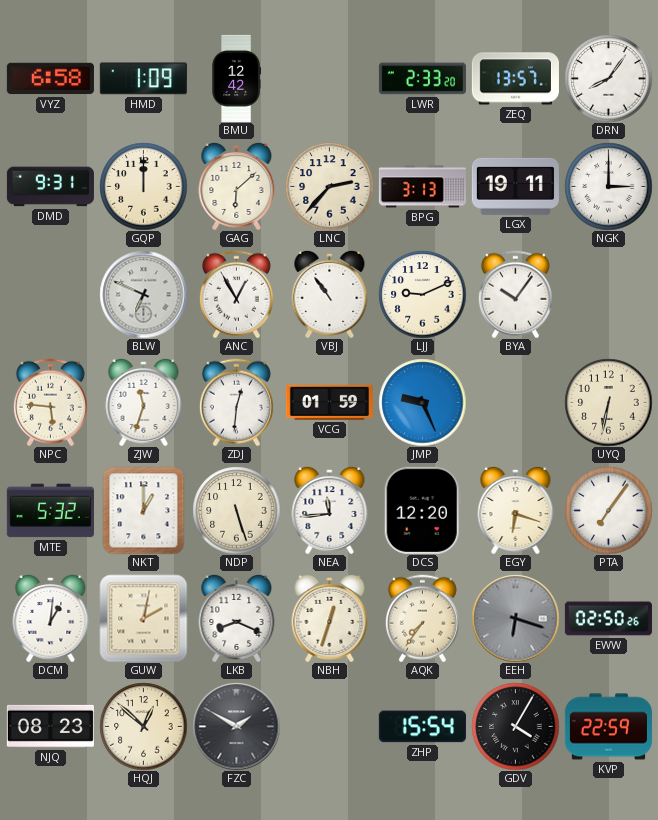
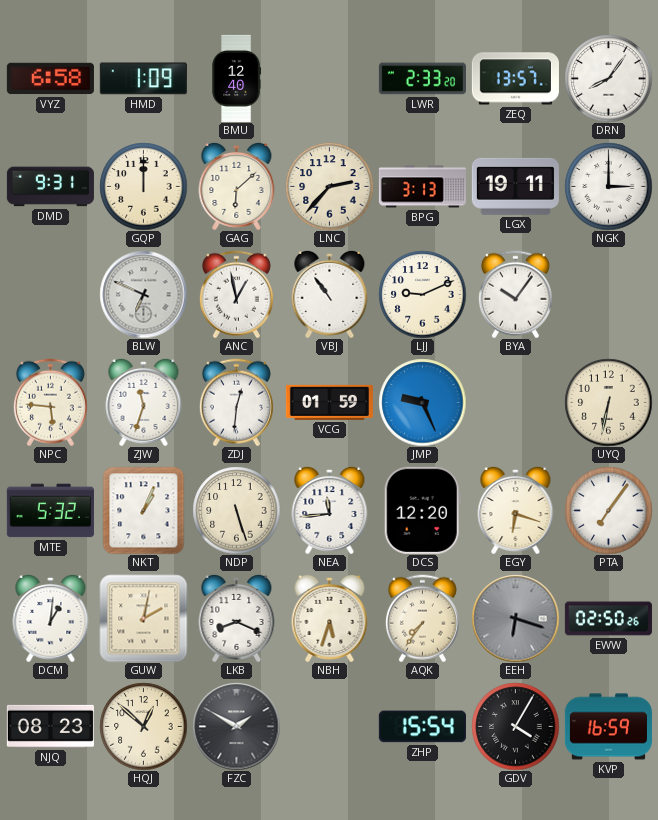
BMU: 12:42 -> 12:40 (237, 78)
ANC: 12:55 -> 12:58 (236, 294)
NKT: 1:00 -> 1:04 (144, 510)
NBH: 12:33 -> 5:33 (330, 618)
KVP: 22:59 -> 16:59 (608, 727)
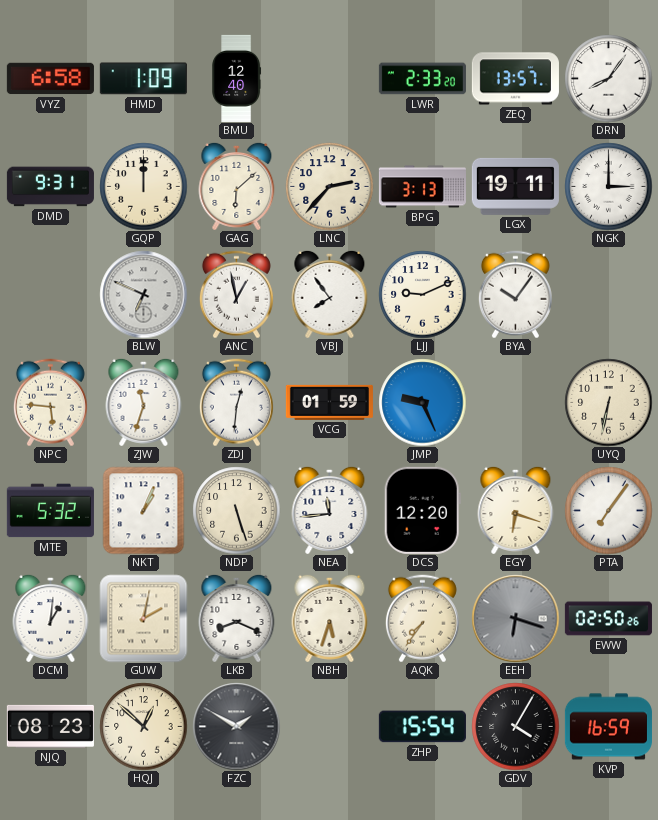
VBJ: 10:54 -> 7:54 (330, 294)
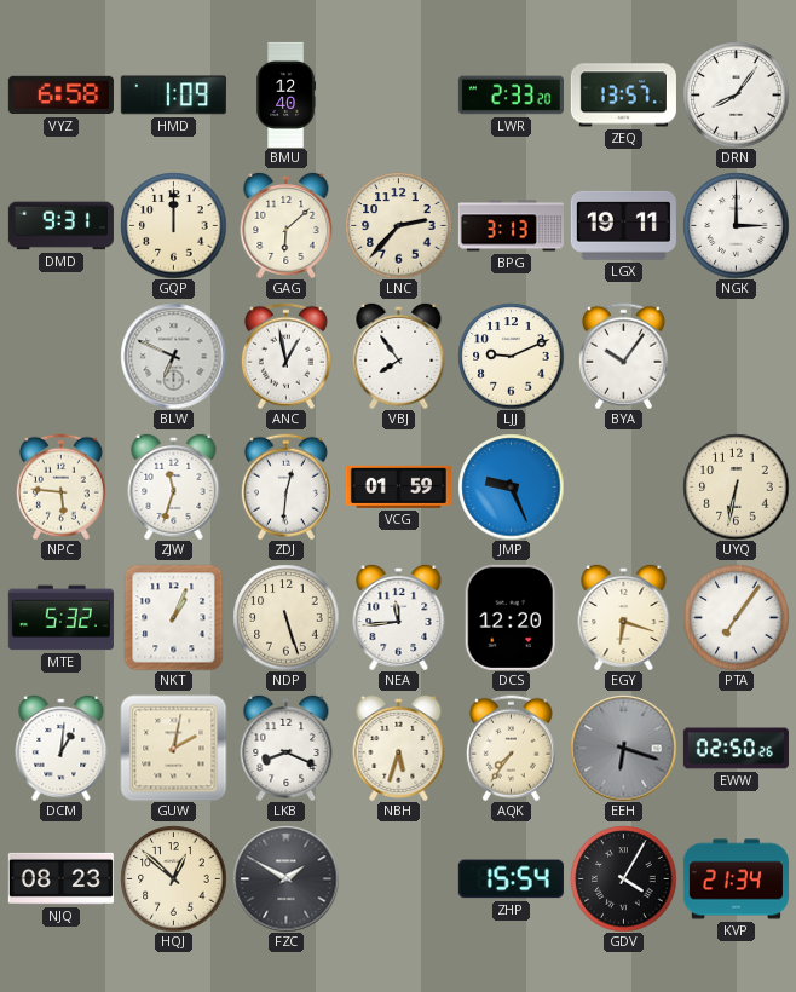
KVP: 16:59 -> 21:34 (736, 879)
